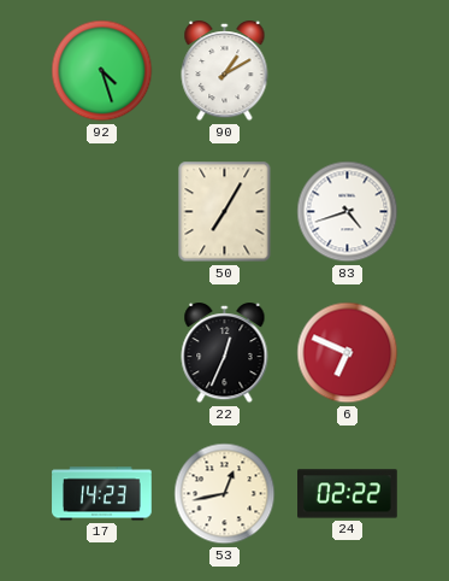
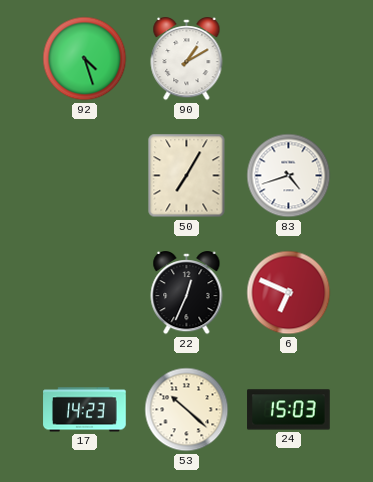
53: 12:43 -> 10:22 (187, 410)
24: 02:22 -> 15:03 (289, 410)
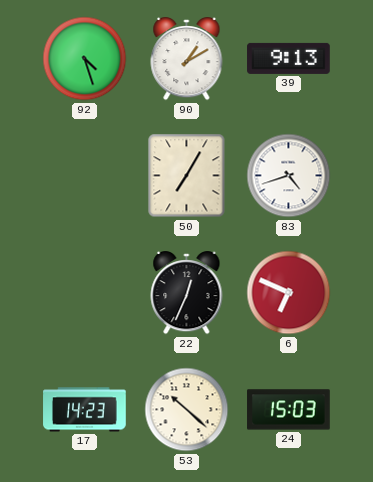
39: none -> 9:13 (289, 58)
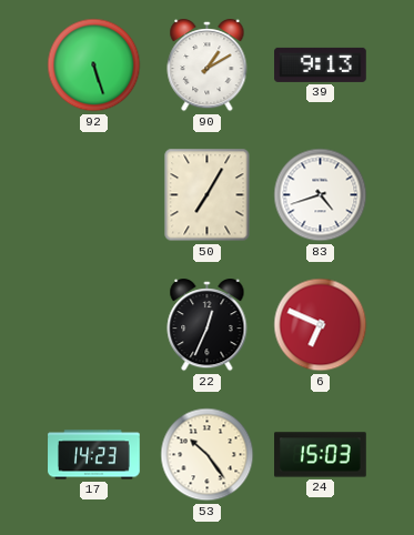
92: 4:27 -> 5:27 (94, 65)
53: 10:22 -> 10:24 (208, 455)
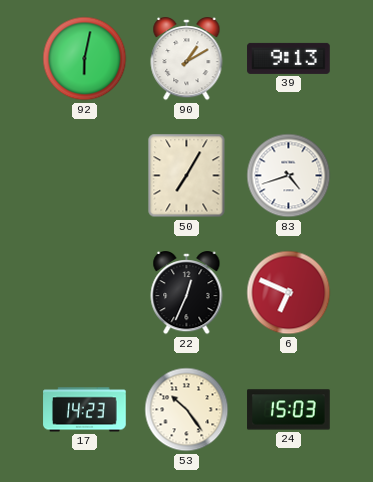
92: 5:27 -> 6:02 (85, 59)
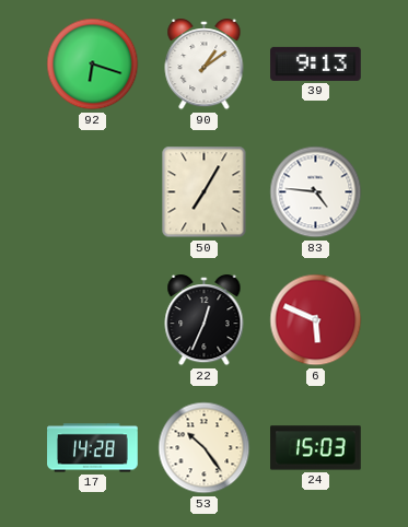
92: 6:02 -> 6:18 (93, 65)
90: 1:10 -> 1:09 (205, 65)
83: 4:42 -> 4:46 (316, 192)
6: 6:49 -> 5:49 (316, 320)
17: 14:23 -> 14:28 (93, 448)
